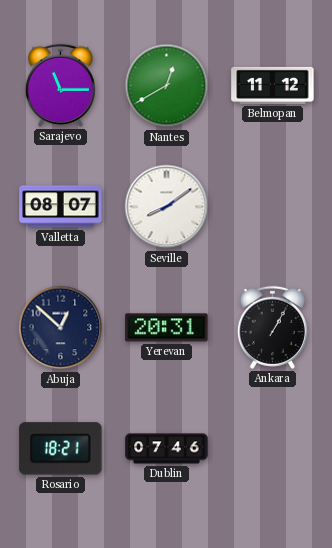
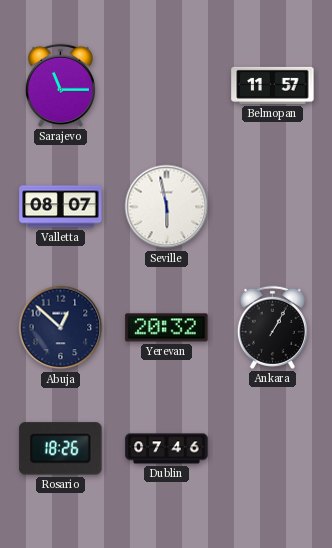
Nantes: 12:40 -> none (167, 86)
Belmopan: 11:12 -> 11:57 (273, 85)
Seville: 8:09 -> 5:58 (167, 207)
Yerevan: 20:31 -> 20:32 (167, 328)
Rosario: 18:21 -> 18:26 (61, 449)
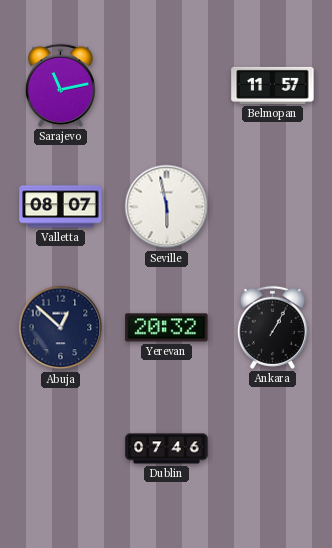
Sarajevo: 11:15 -> 11:13 (60, 85)
Rosario: 18:26 -> none (61, 449)
